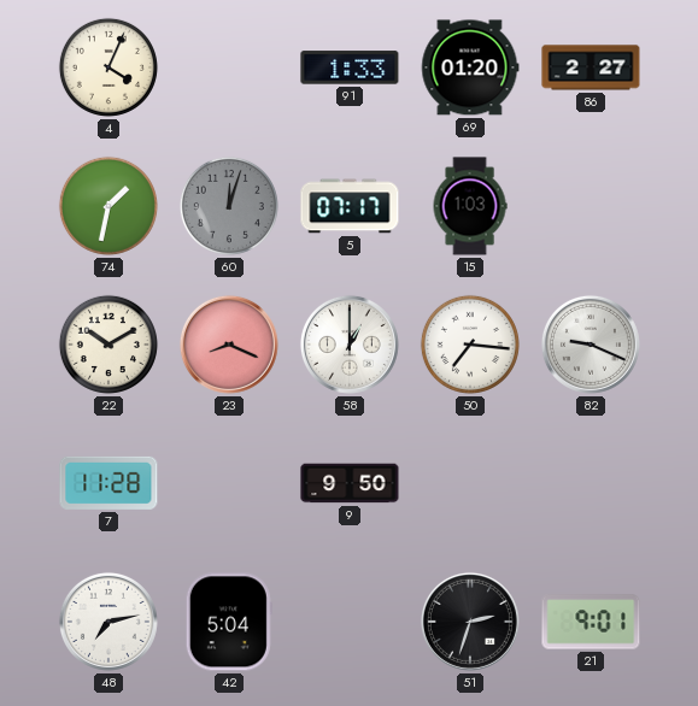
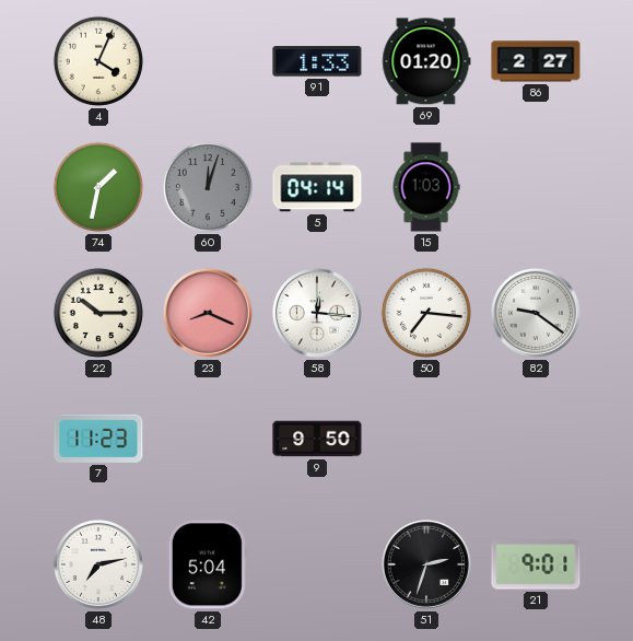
5: 07:17 -> 04:14 (317, 187)
22: 10:10 -> 10:15 (98, 313)
58: 1:00 -> 12:16 (317, 313)
82: 9:19 -> 9:21 (536, 313)
7: 11:28 -> 11:23 (98, 439)
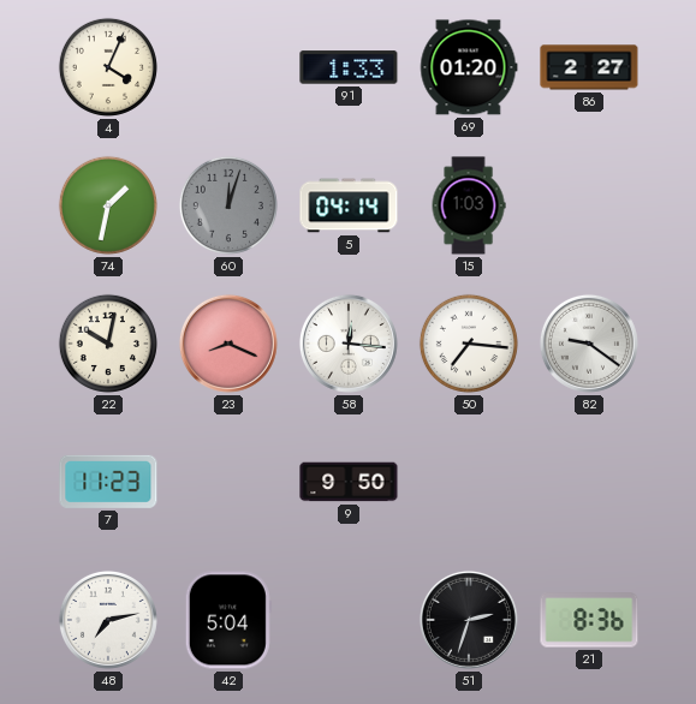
22: 10:15 -> 10:02 (108, 344)
21: 9:01 -> 8:36 (589, 620)
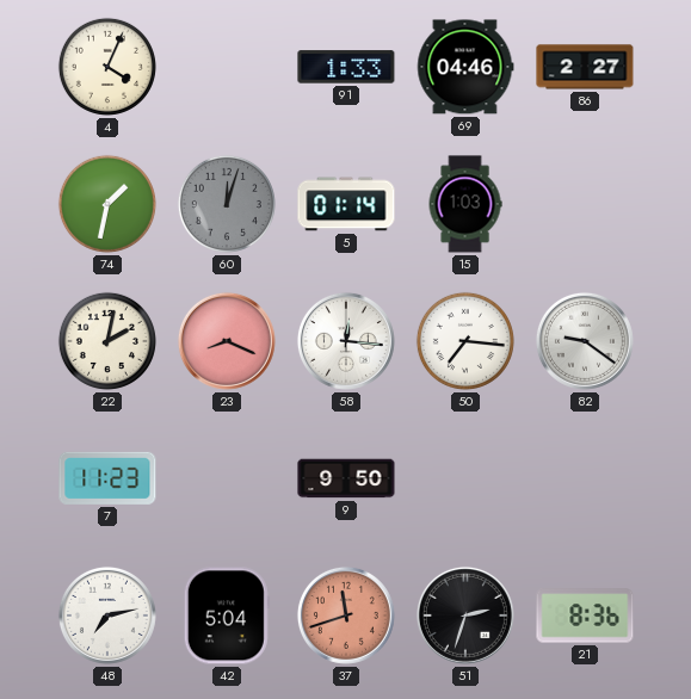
69: 01:20 -> 04:46 (465, 67)
5: 04:14 -> 01:14 (346, 204)
22: 10:02 -> 2:02 (107, 341)
37: none -> 11:42 (346, 616)
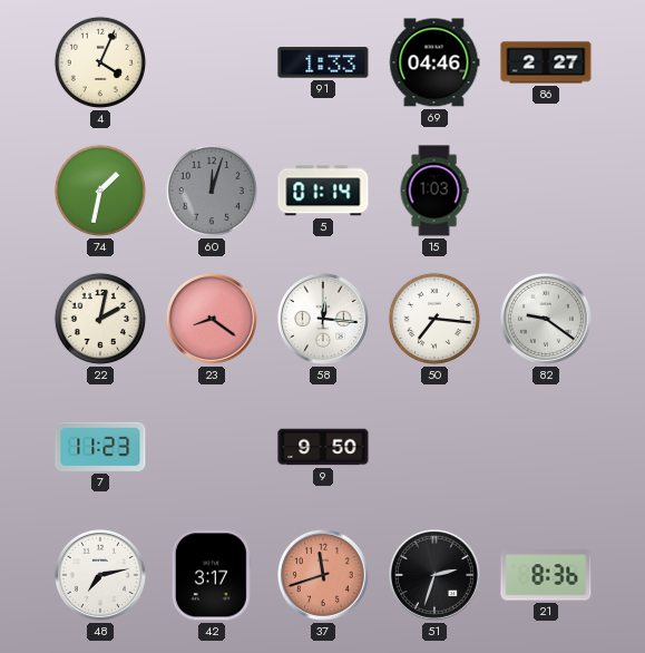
23: 8:19 -> 8:21 (212, 319)
42: 5:04 -> 3:17 (212, 575)
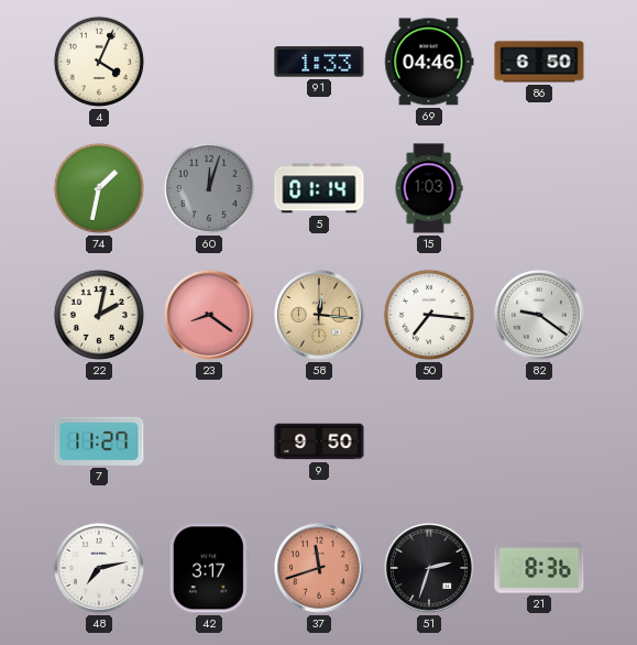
86: 2:27 -> 6:50 (539, 62)
58 dial: white -> champagne (319, 315)
7: 11:23 -> 11:27 (99, 441)
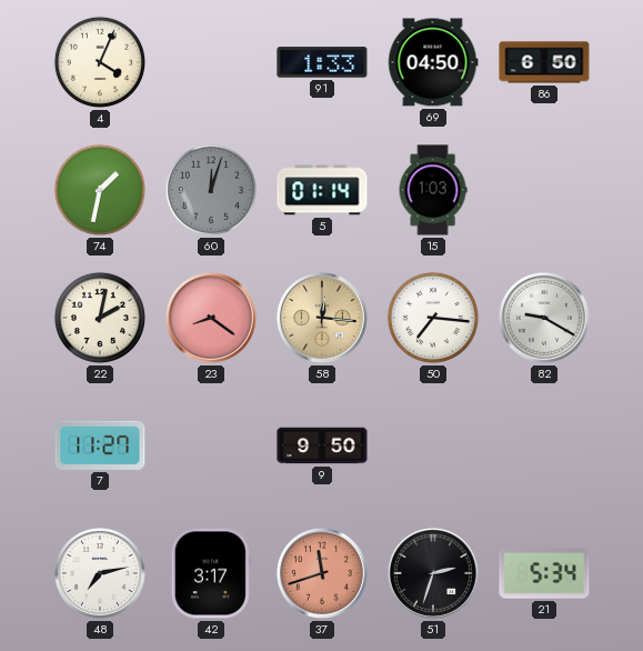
69: 04:46 -> 04:50 (433, 62)
82: 9:21 -> 9:20 (544, 318)
21: 8:36 -> 5:34 (544, 573)
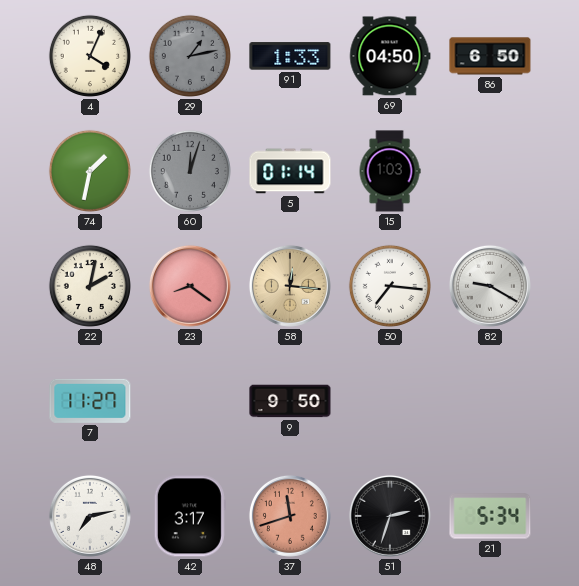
29: none -> 1:13 (190, 56)
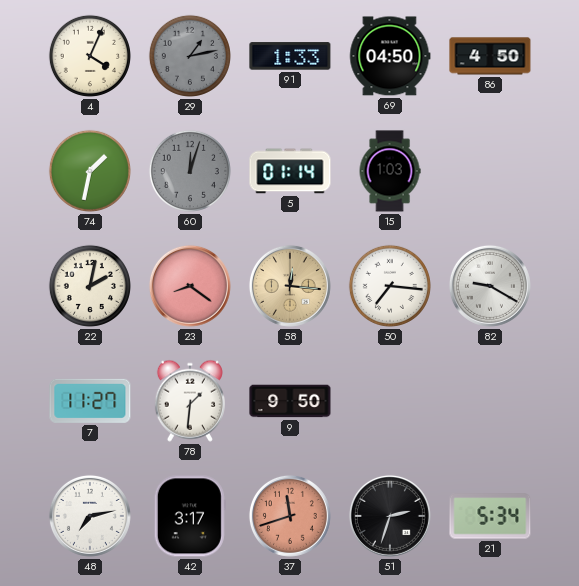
86: 6:50 -> 4:50 (490, 56)
78: none -> 1:31 (190, 401)
